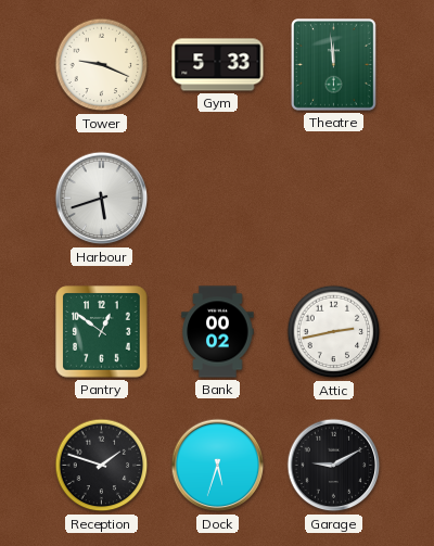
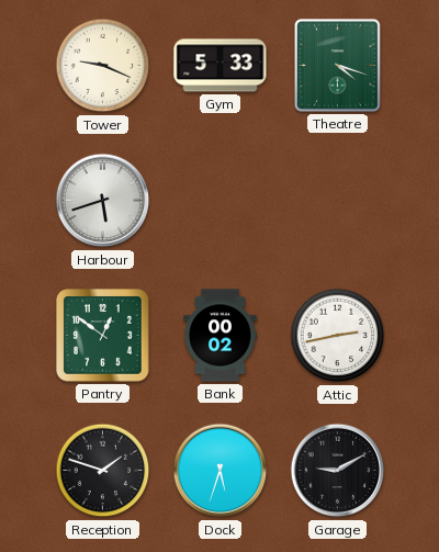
Theatre: 11:59 -> 4:18 (338, 66)
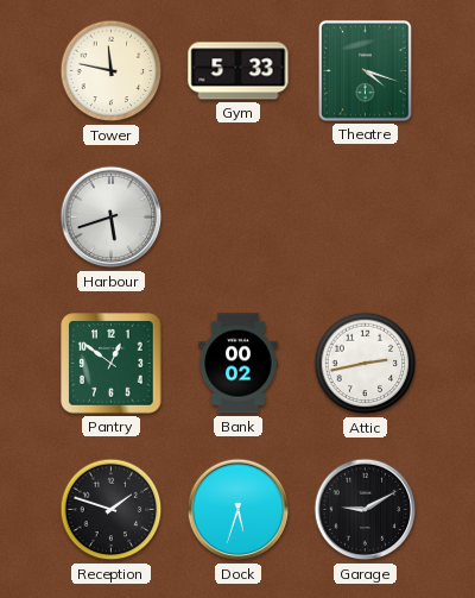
Tower: 9:19 -> 11:47 (112, 71)
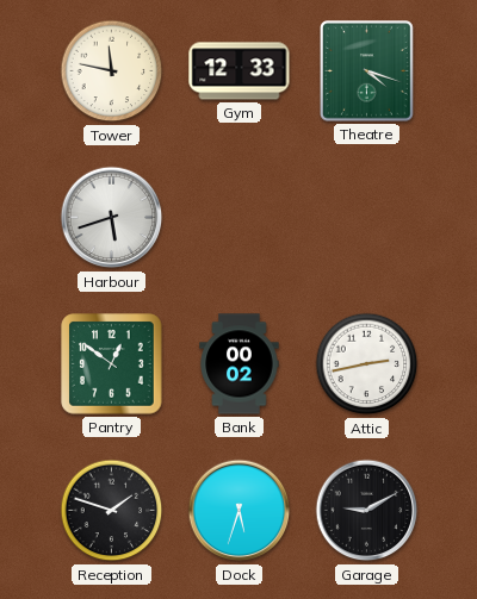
Gym: 5:33 -> 12:33 (240, 71)
